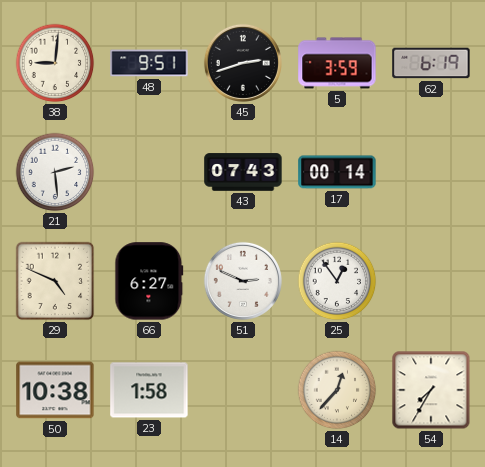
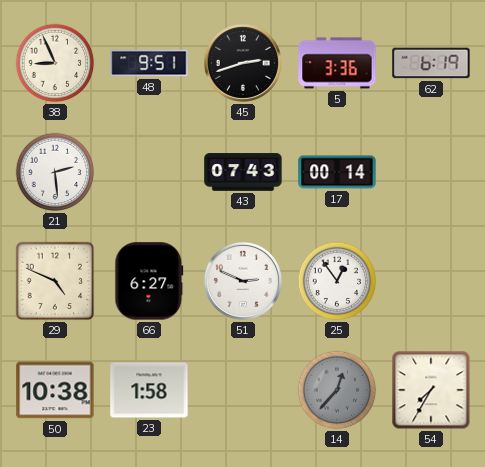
38: 9:01 -> 8:56 (55, 63)
5: 3:59 -> 3:36 (337, 63)
14 dial: cream -> grey (337, 390)
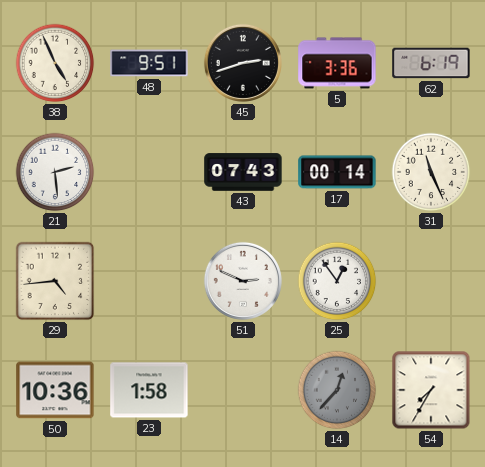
38: 8:56 -> 4:56 (55, 63)
31: none -> 11:26 (431, 172)
29: 4:49 -> 4:44 (55, 281)
66: 6:27 -> none (149, 281)
50: 10:38 -> 10:36 (55, 390)
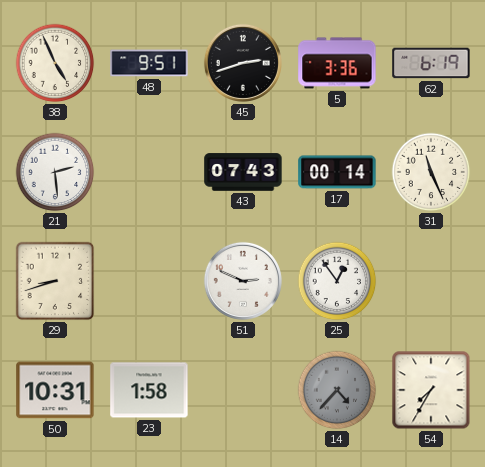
29: 4:44 -> 8:42 (55, 281)
50: 10:36 -> 10:31 (55, 390)
14: 12:37 -> 4:37 (337, 390)
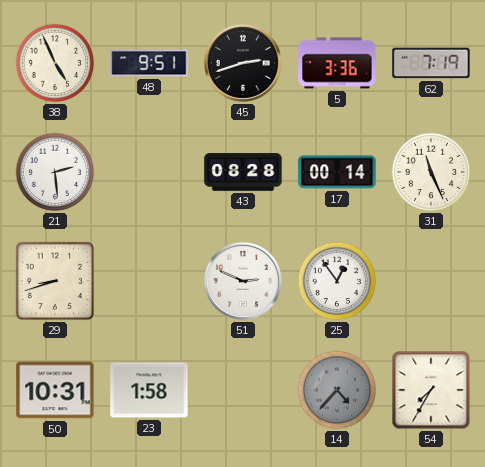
62: 6:19 -> 7:19 (431, 63)
43: 07:43 -> 08:28 (243, 172)
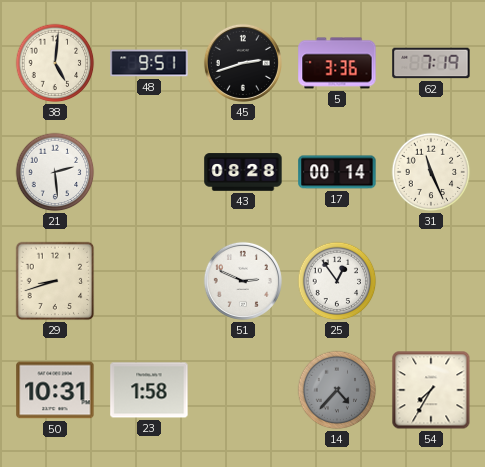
38: 4:56 -> 5:01 (55, 63)
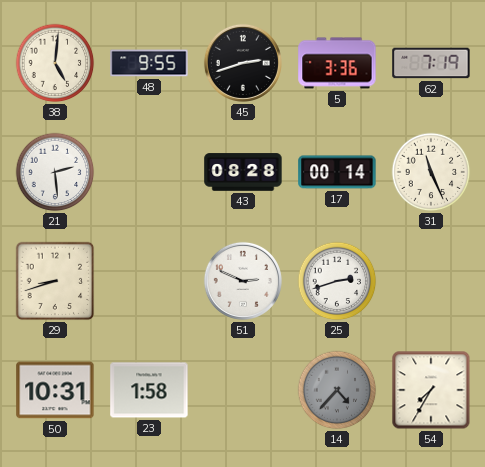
48: 9:51 -> 9:55 (149, 63)
25: 12:54 -> 2:42 (337, 281)
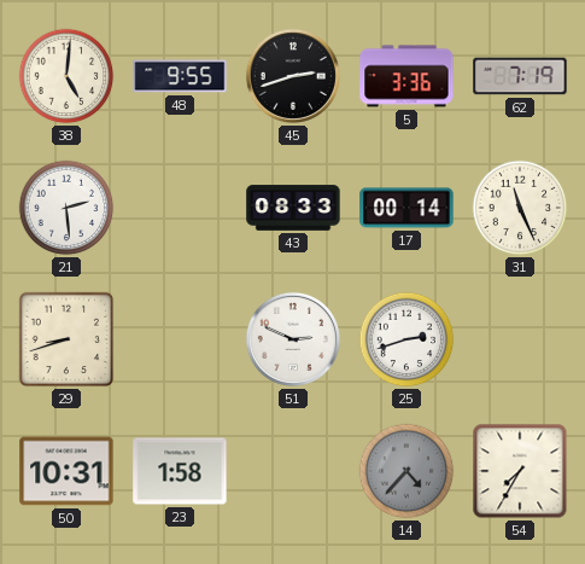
43: 08:28 -> 08:33 (293, 208)
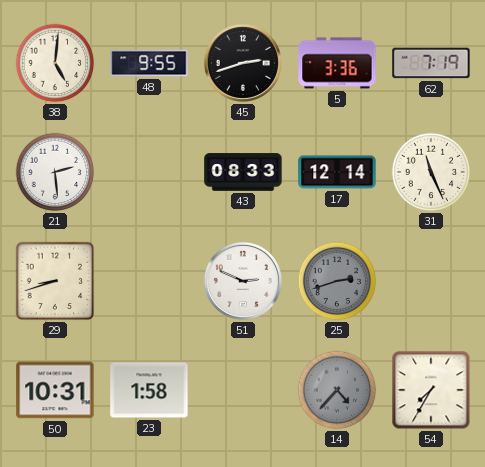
17: 00:14 -> 12:14 (337, 172)
25 dial: white -> grey (337, 281)
